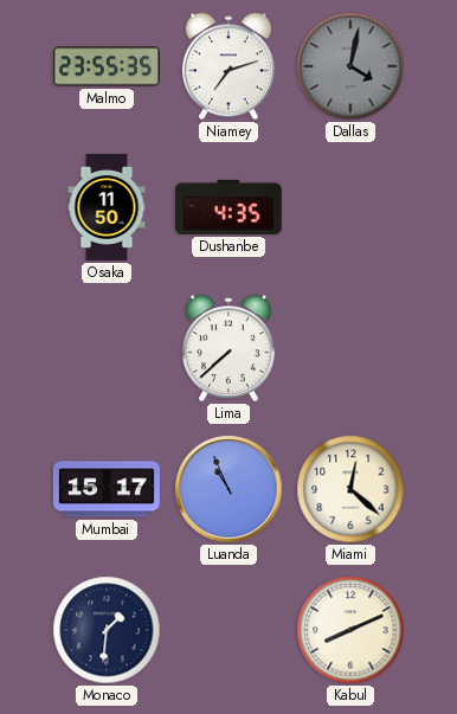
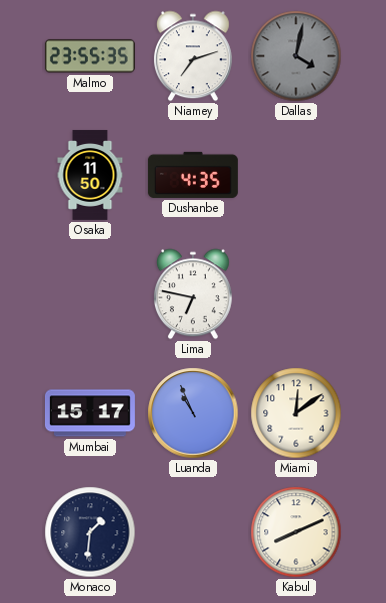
Lima: 7:38 -> 6:47 (193, 294)
Miami: 12:22 -> 12:09 (296, 413)
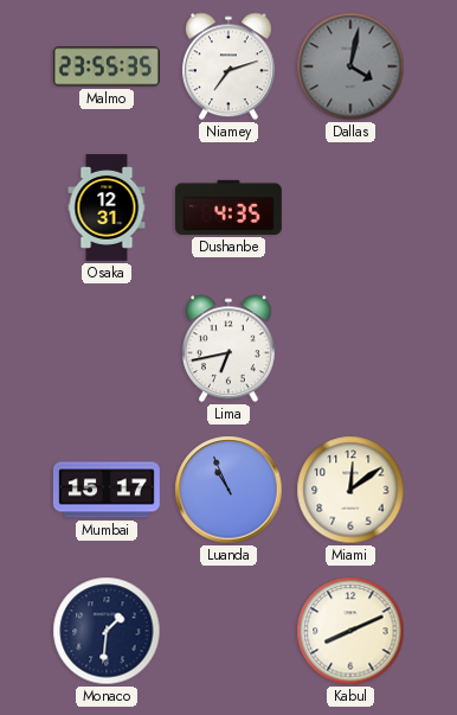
Osaka: 11:50 -> 12:31 (107, 208)
Lima: 6:47 -> 6:43 (228, 349)
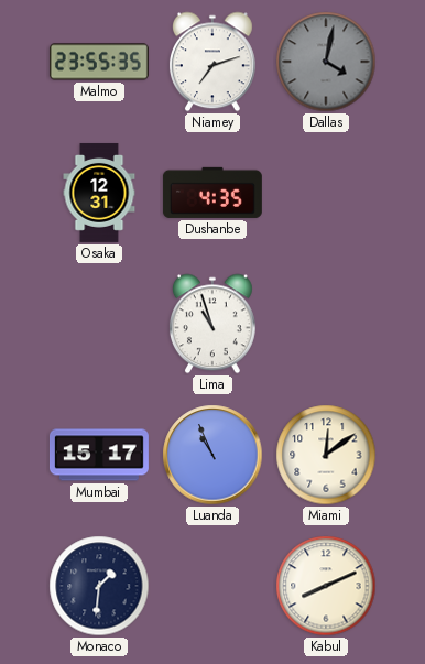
Lima: 6:43 -> 10:57 (212, 324)
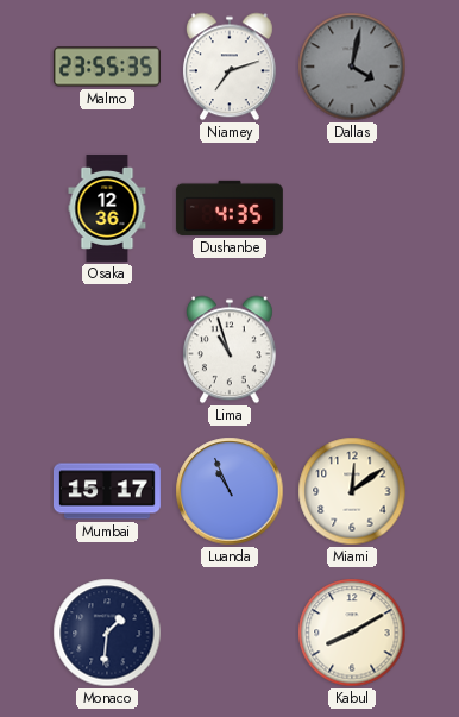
Osaka: 12:31 -> 12:36 (107, 208)
Kabul: 8:11 -> 8:10 (352, 633)
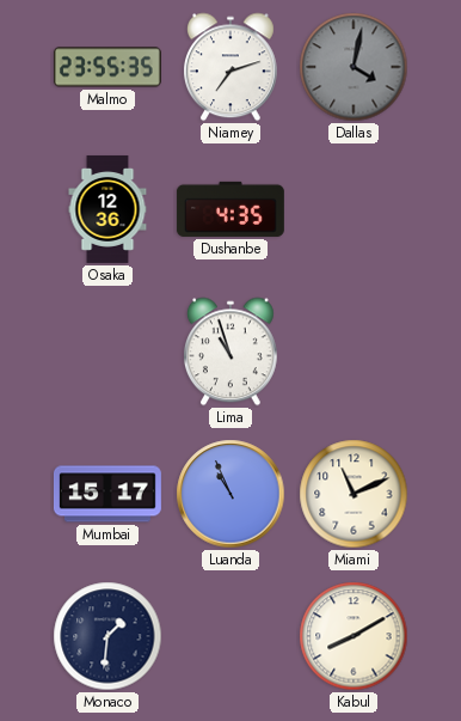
Miami: 12:09 -> 11:11 (354, 494)
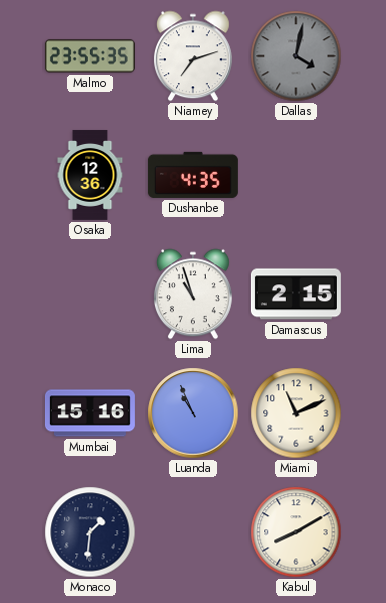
Damascus: none -> 2:15 (296, 294)
Mumbai: 15:17 -> 15:16 (90, 413)
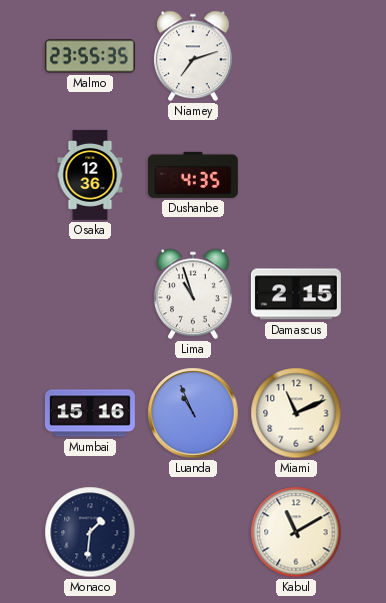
Dallas: 4:02 -> none (296, 56)
Kabul: 8:10 -> 11:10 (296, 532)
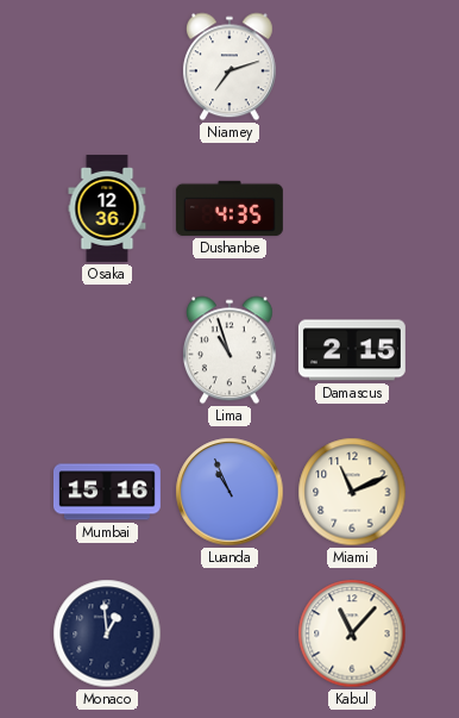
Malmo: 23:55 -> none (90, 56)
Monaco: 1:31 -> 12:59 (107, 633)
Kabul: 11:10 -> 11:07 (352, 633)
